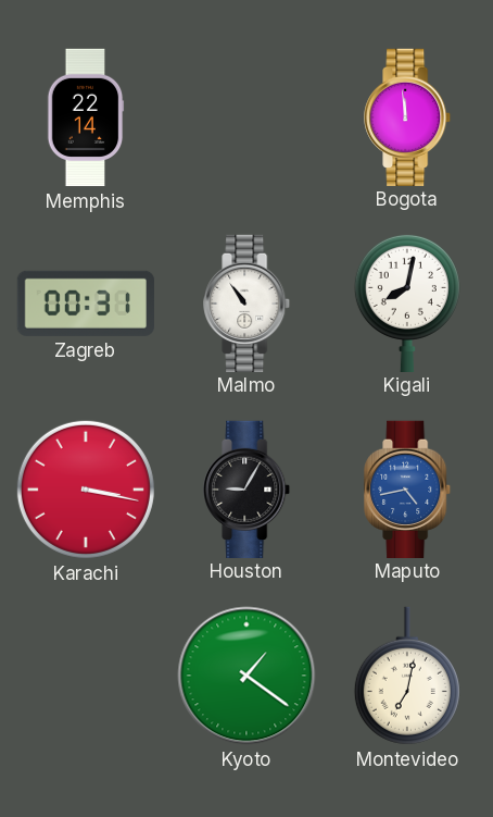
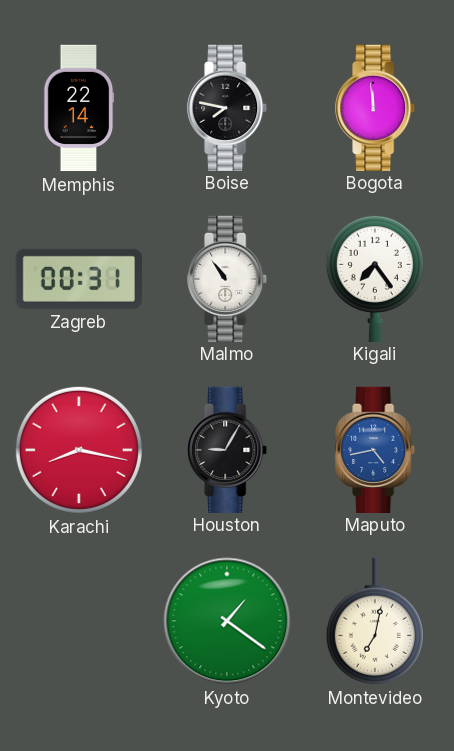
Boise: none -> 7:47 (228, 107)
Kigali: 8:02 -> 7:24 (375, 278)
Karachi: 3:17 -> 8:17 (79, 450)
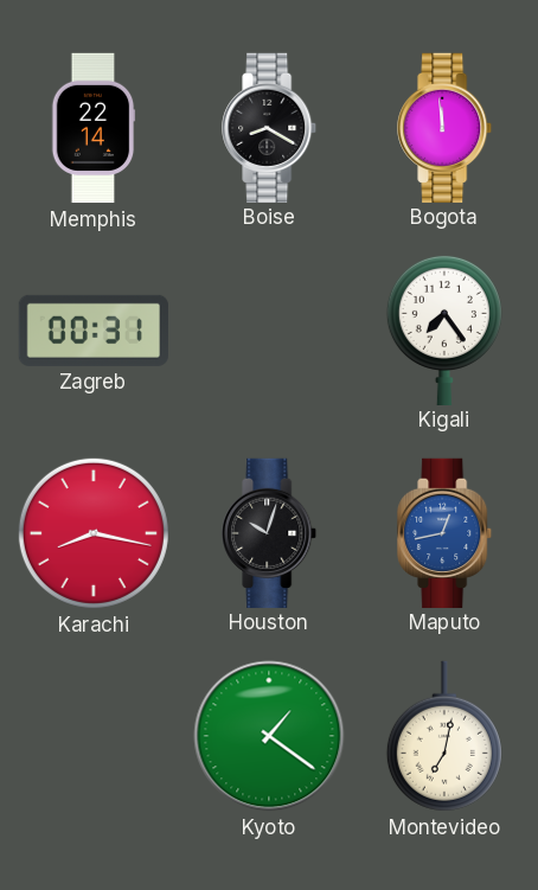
Boise: 7:47 -> 8:20 (270, 127)
Malmo: 10:54 -> none (228, 278)
Houston: 9:05 -> 10:03 (270, 532)
Maputo: 4:43 -> 12:43 (446, 532)
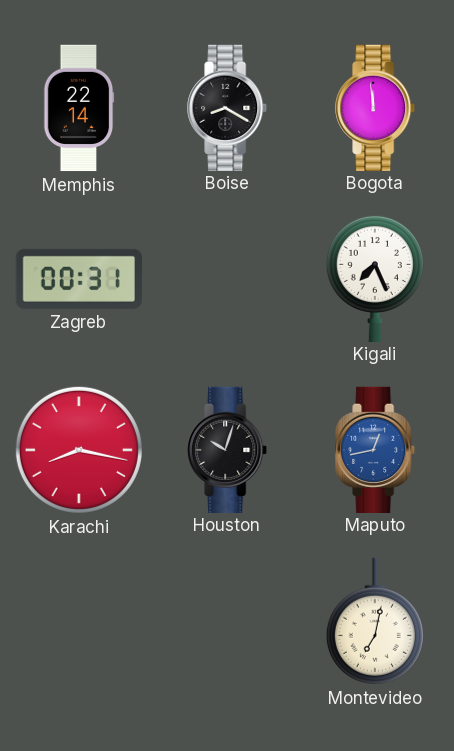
Kigali: 7:24 -> 7:26 (375, 278)
Kyoto: 1:21 -> none (269, 736)
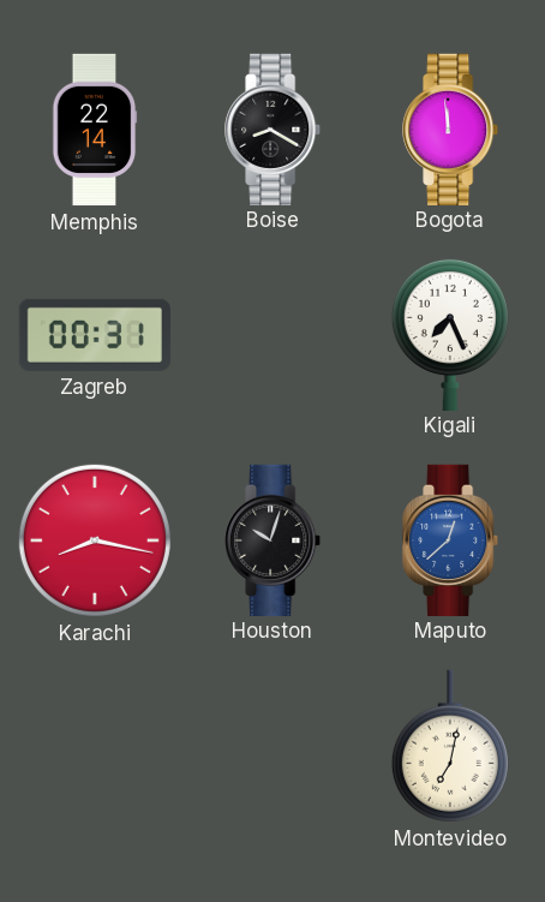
Maputo: 12:43 -> 12:38 (451, 539)
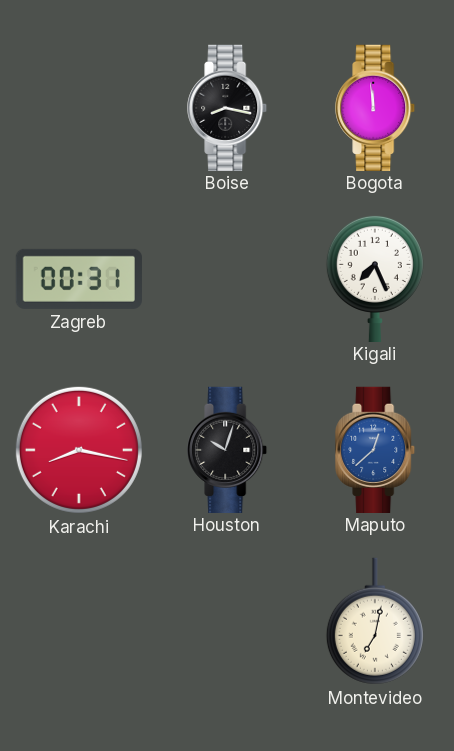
Memphis: 22:14 -> none (95, 130)
Boise: 8:20 -> 8:17 (228, 107)
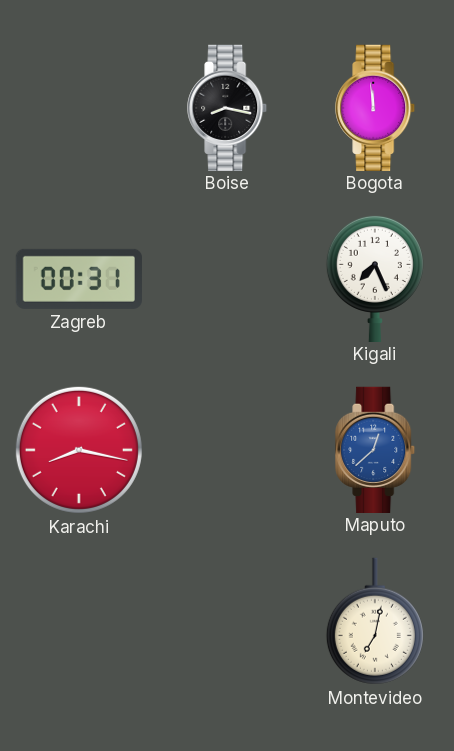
Houston: 10:03 -> none (228, 449)
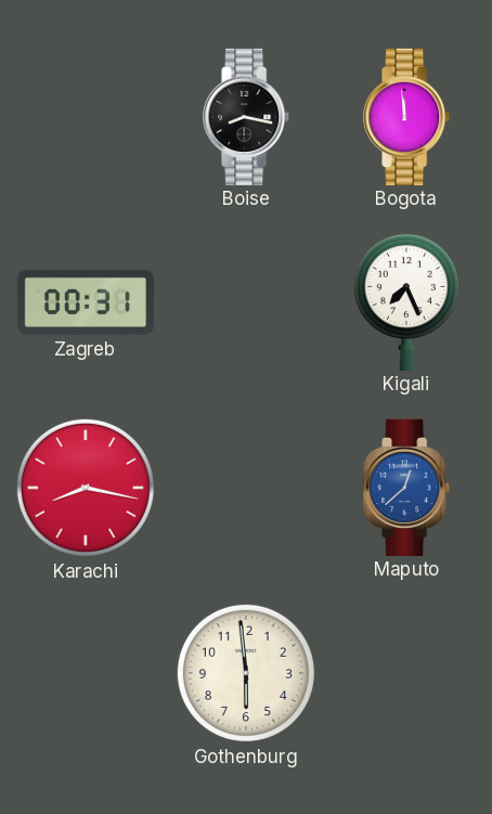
Gothenburg: none -> 5:59 (246, 673)
Montevideo: 7:02 -> none (375, 621)
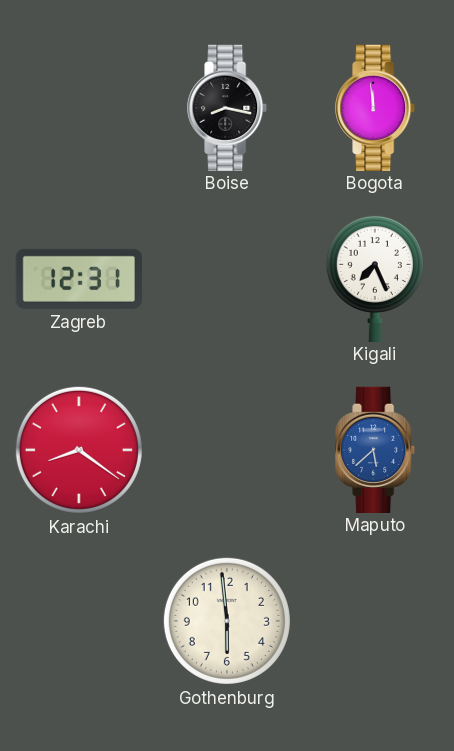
Zagreb: 00:31 -> 12:31 (79, 279)
Karachi: 8:17 -> 8:21 (79, 450)
Maputo: 12:38 -> 5:38 (376, 449)
